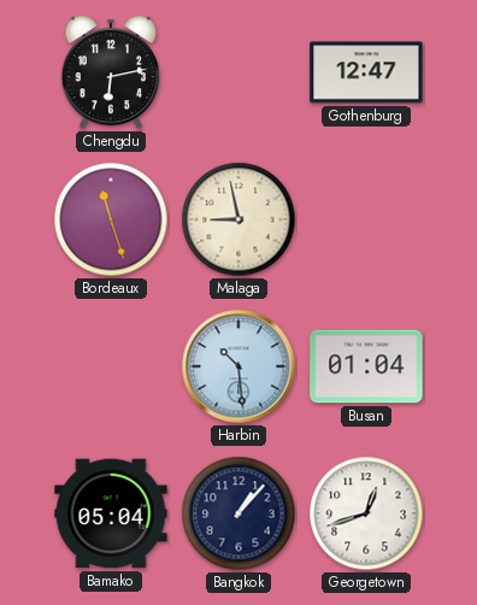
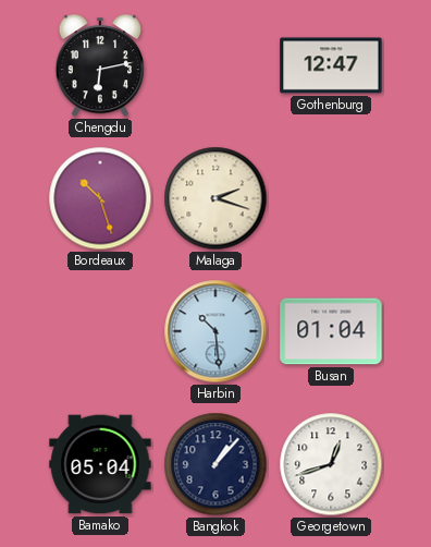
Bordeaux: 11:27 -> 10:27 (100, 198)
Malaga: 8:58 -> 2:18 (215, 198)
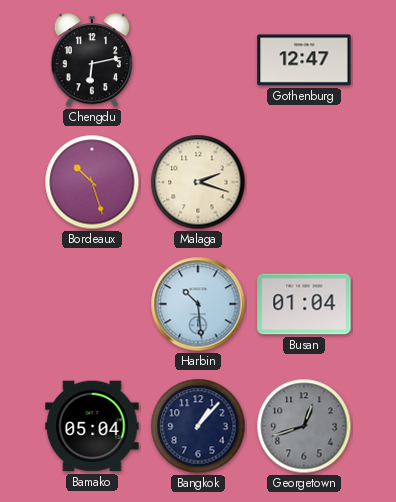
Georgetown dial: white -> grey (304, 426)
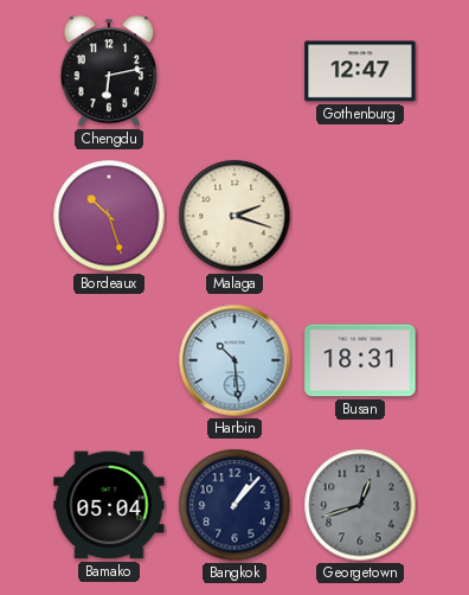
Busan: 01:04 -> 18:31 (360, 360)
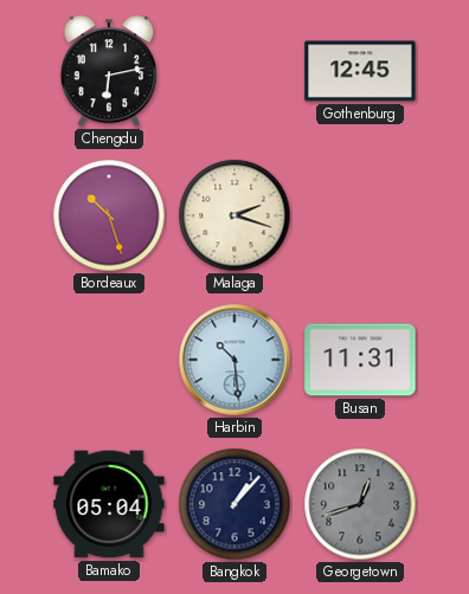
Gothenburg: 12:47 -> 12:45 (360, 71)
Busan: 18:31 -> 11:31 (360, 360)
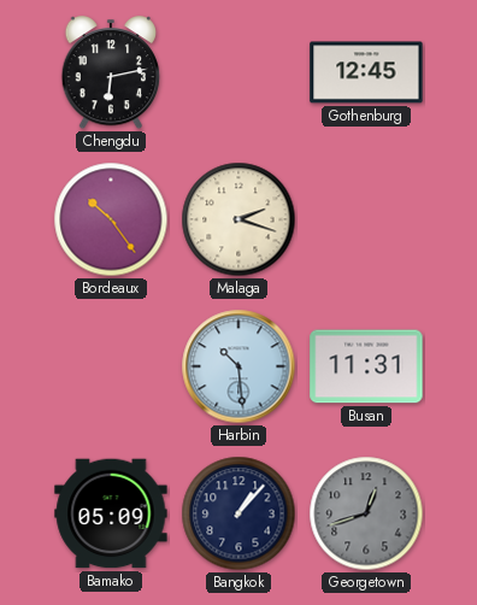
Bordeaux: 10:27 -> 10:24 (111, 219)
Bamako: 05:04 -> 05:09 (111, 513)
